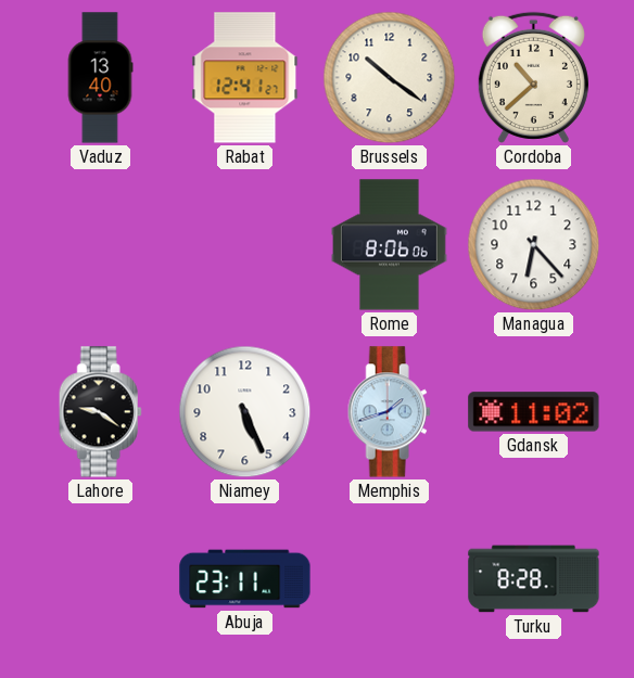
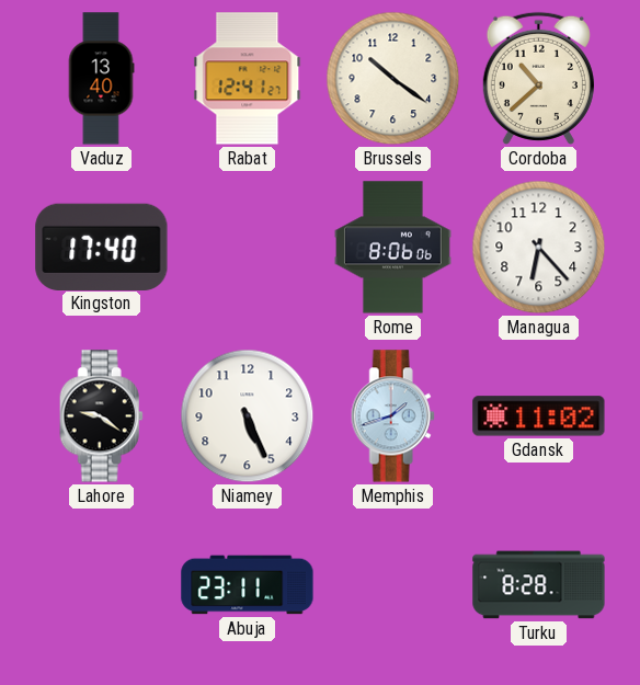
Kingston: none -> 17:40 (102, 247)
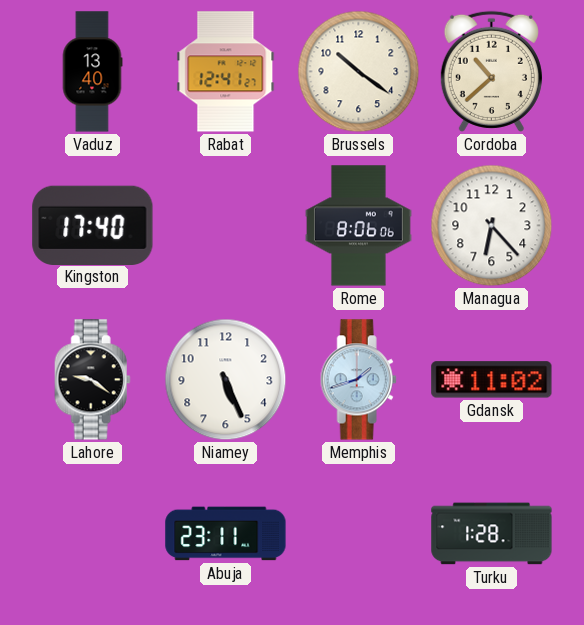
Turku: 8:28 -> 1:28 (492, 534)
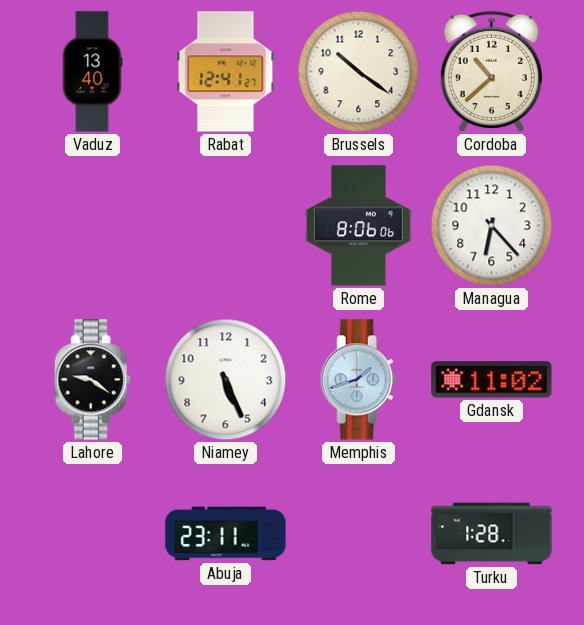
Kingston: 17:40 -> none (93, 225)
